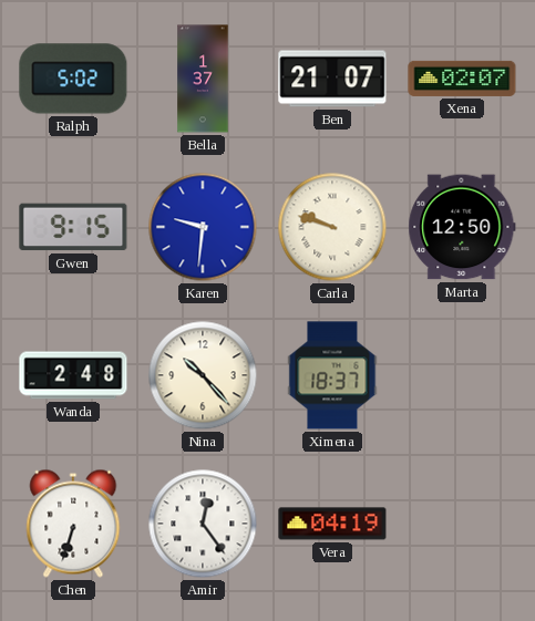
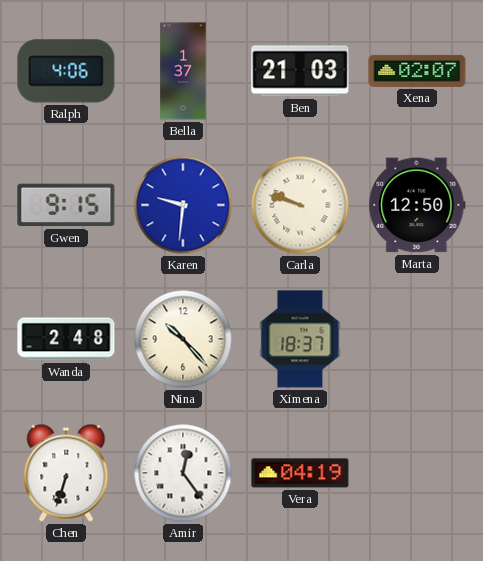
Ralph: 5:02 -> 4:06 (66, 71)
Ben: 21:07 -> 21:03 (300, 71)
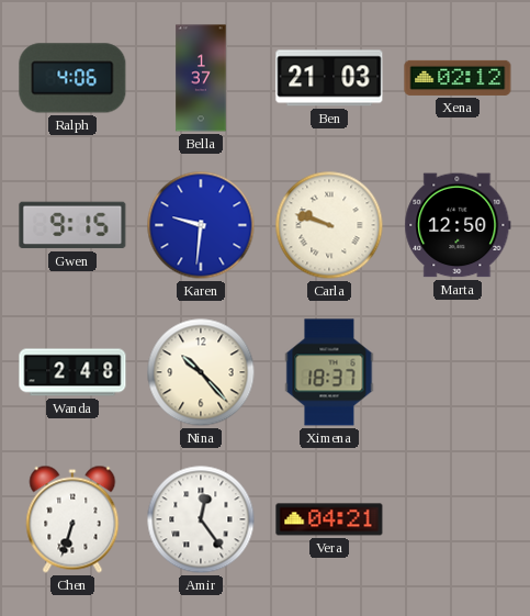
Xena: 02:07 -> 02:12 (458, 78)
Vera: 04:19 -> 04:21 (329, 519)
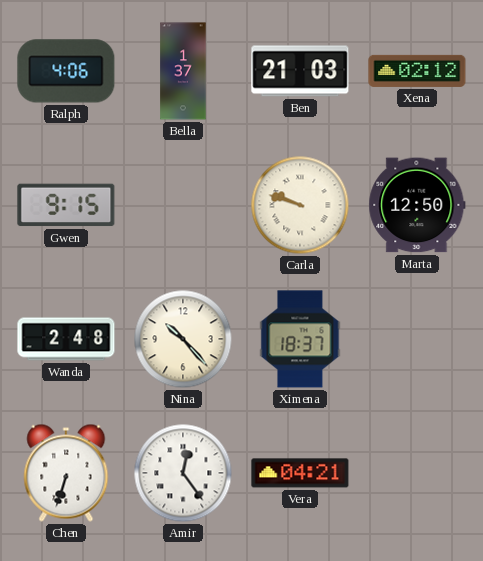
Karen: 9:31 -> none (201, 225)
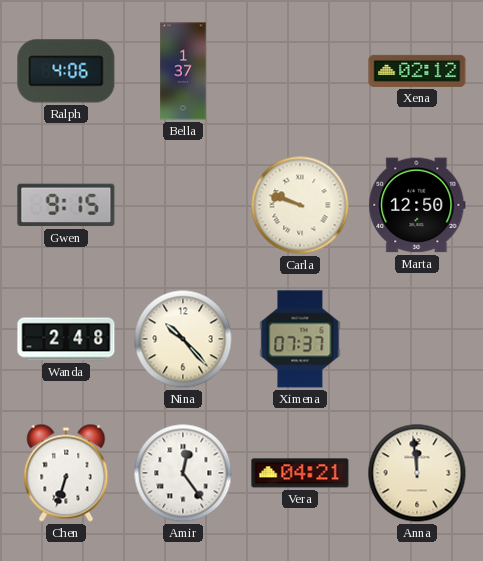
Ben: 21:03 -> none (300, 71)
Ximena: 18:37 -> 07:37 (300, 339)
Anna: none -> 11:59 (417, 473)
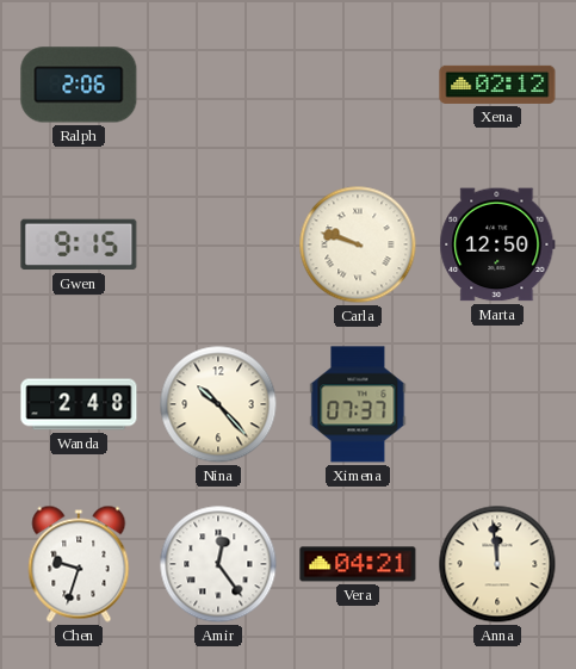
Ralph: 4:06 -> 2:06 (79, 85)
Bella: 1:37 -> none (183, 71)
Chen: 6:33 -> 9:33 (79, 564)
